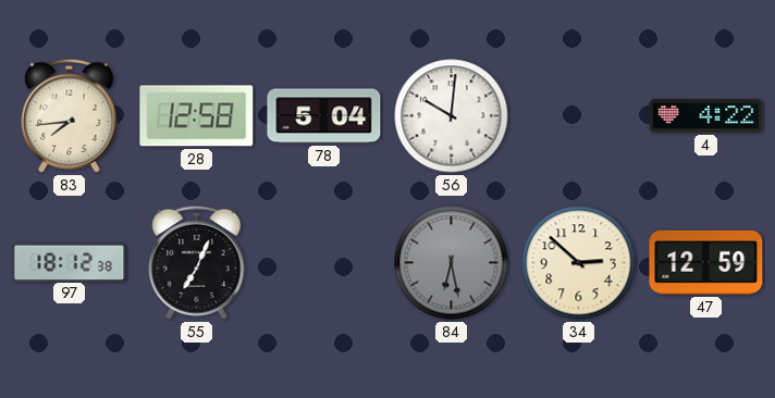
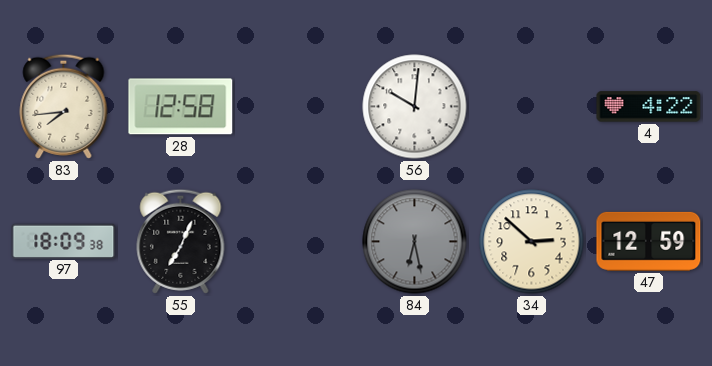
78: 5:04 -> none (324, 116)
97: 18:12 -> 18:09 (64, 241)
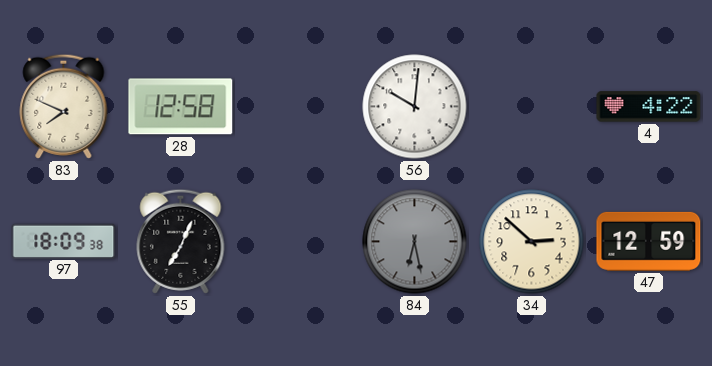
83: 7:44 -> 7:49 (64, 106)
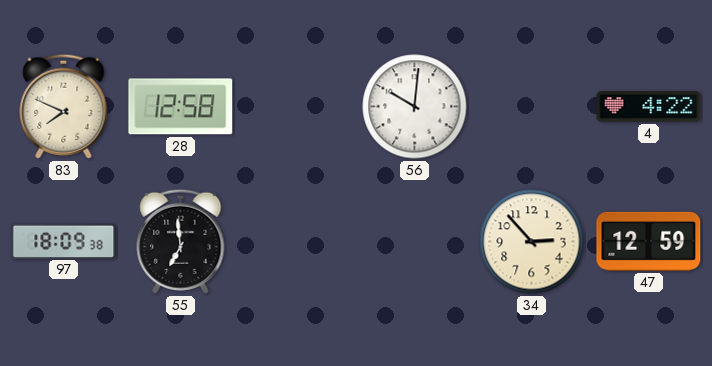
55: 7:04 -> 6:59 (181, 241)
84: 6:28 -> none (415, 242)
34: 2:52 -> 2:53 (532, 242)
